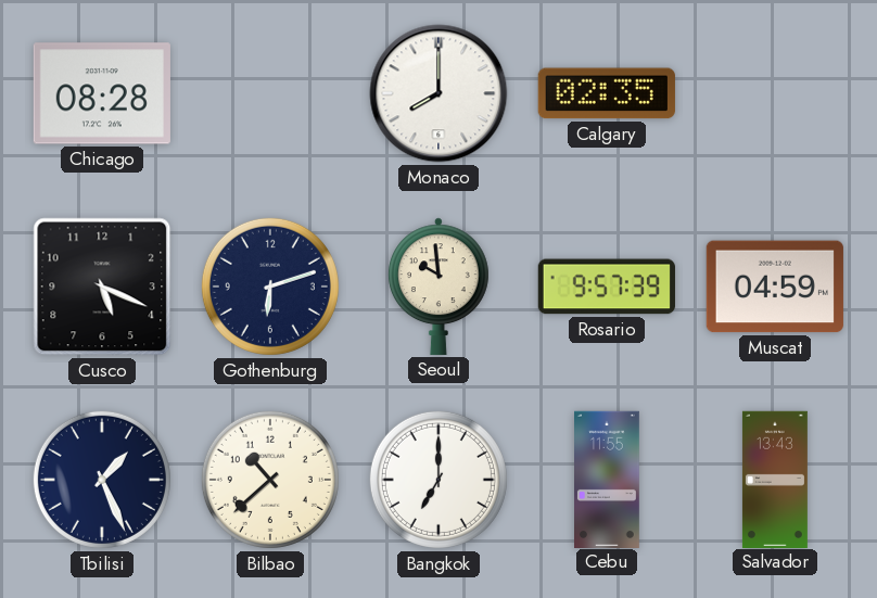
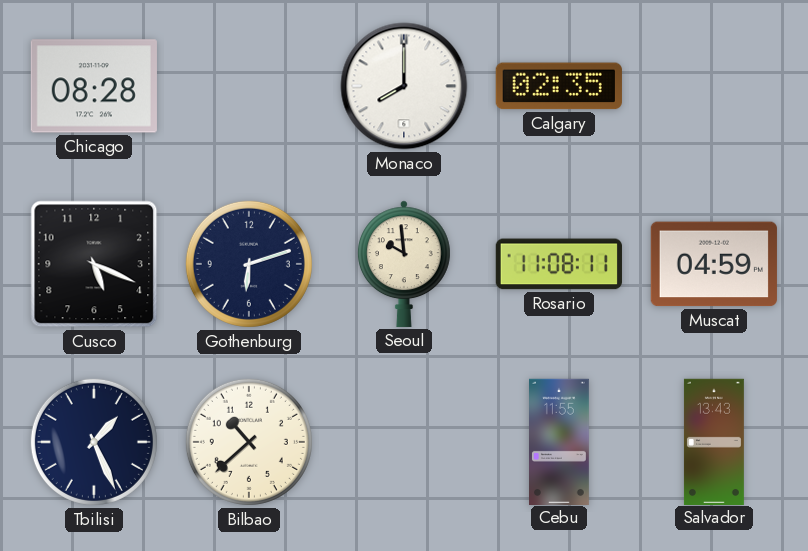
Rosario: 9:57 -> 11:08 (559, 264)
Bangkok: 7:00 -> none (438, 480)
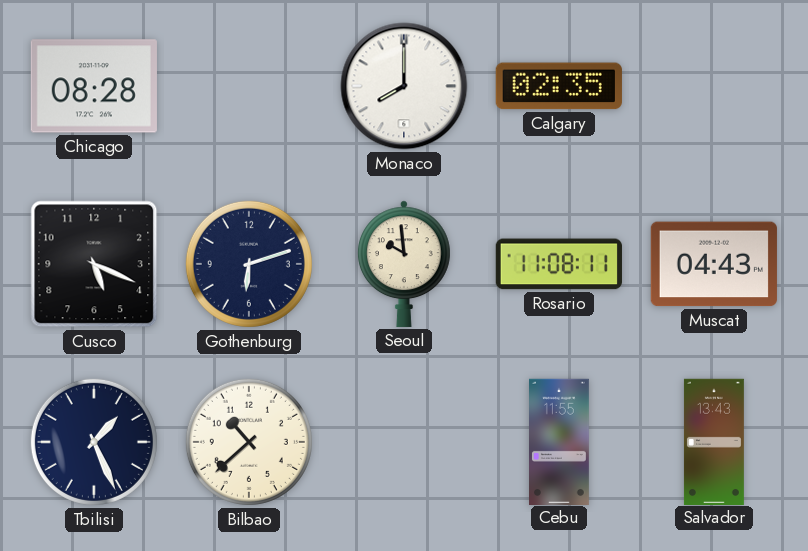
Muscat: 04:59 -> 04:43 (714, 264)
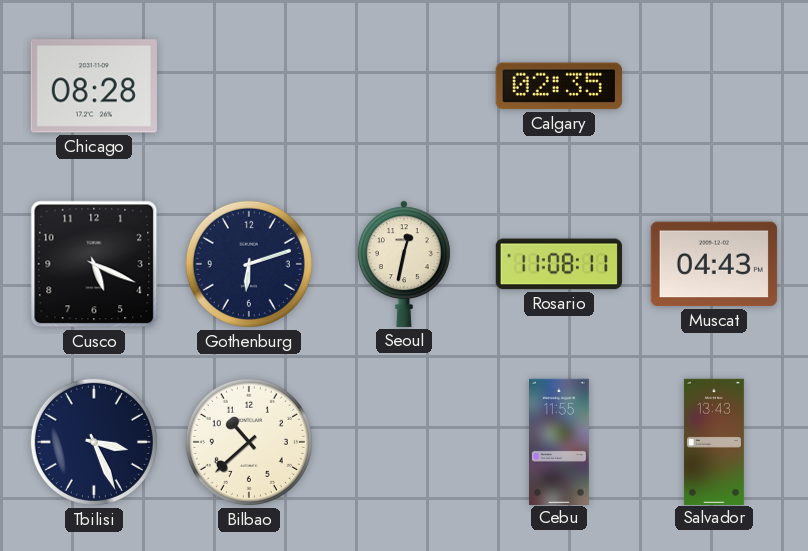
Monaco: 8:00 -> none (404, 86)
Seoul: 9:59 -> 12:32 (404, 264)
Tbilisi: 1:26 -> 3:26 (94, 442)
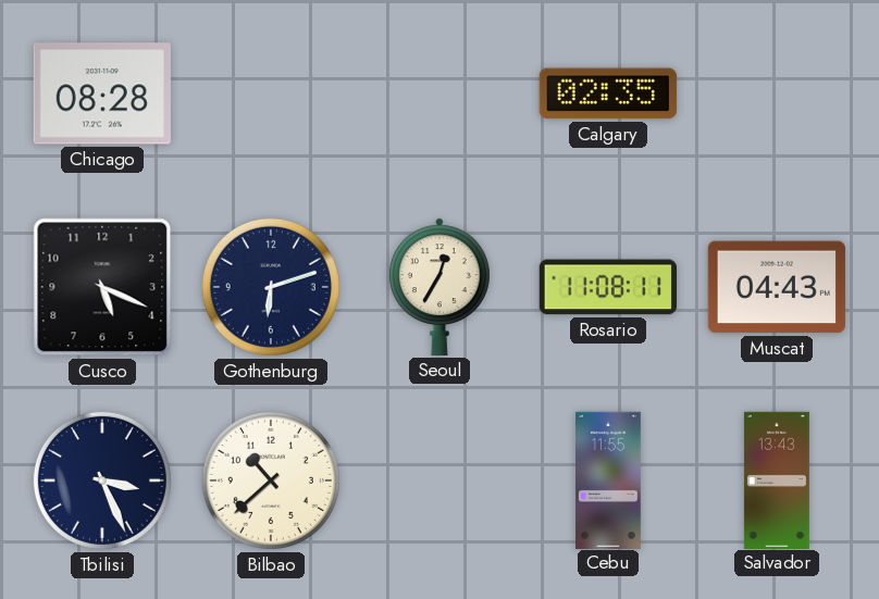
Seoul: 12:32 -> 12:35 (439, 287)
